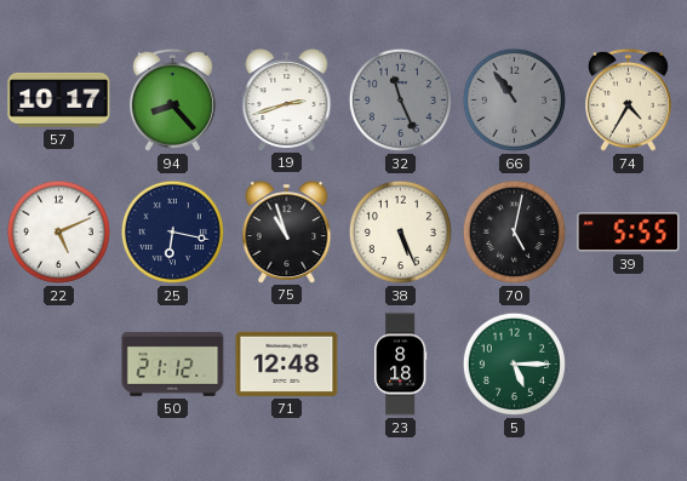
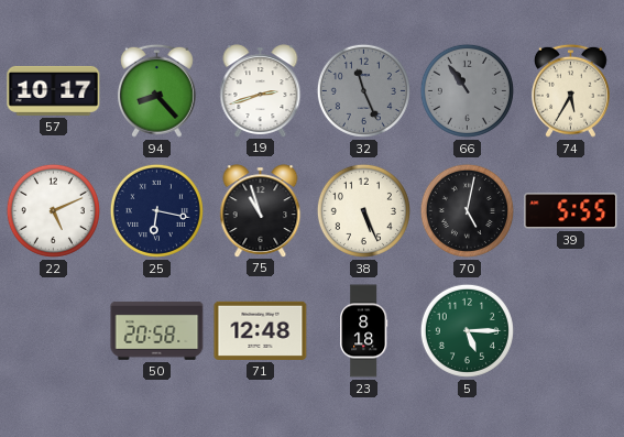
74: 4:35 -> 5:35 (570, 90)
50: 21:12 -> 20:58 (157, 331)
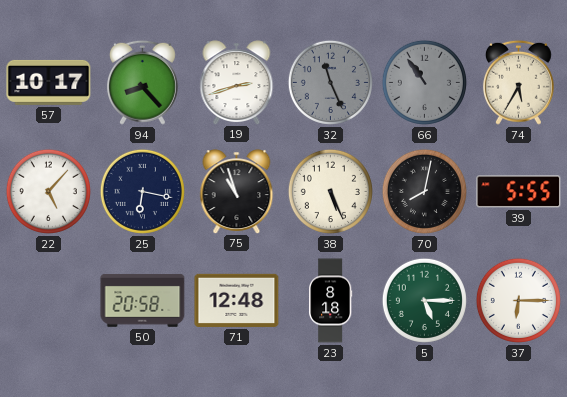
22: 5:11 -> 5:07 (48, 191)
70: 5:02 -> 8:02 (424, 191)
37: none -> 6:15 (518, 300)
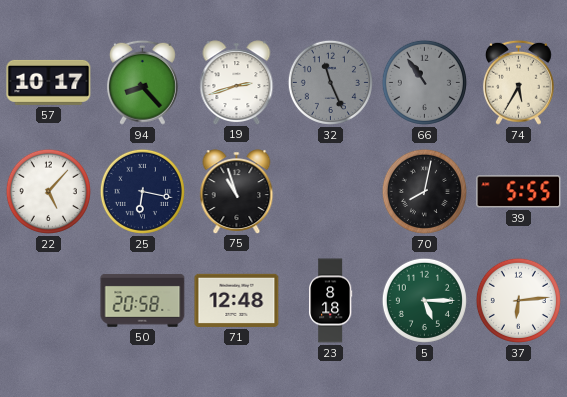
38: 5:26 -> none (330, 191)
37: 6:15 -> 6:14 (518, 300)
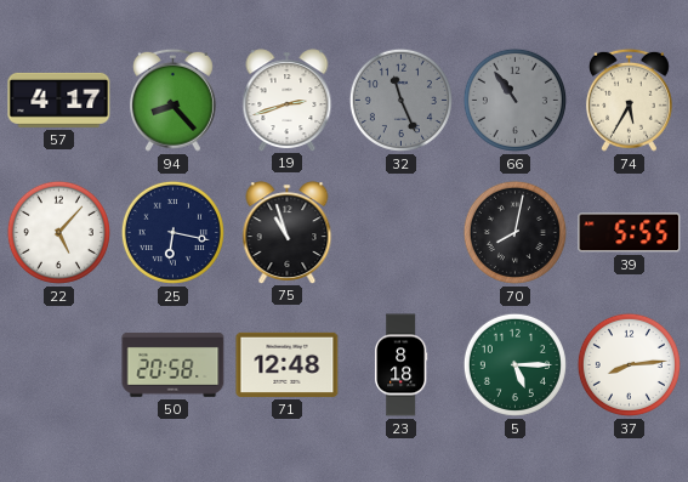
57: 10:17 -> 4:17 (59, 100)
37: 6:14 -> 8:14 (629, 364)
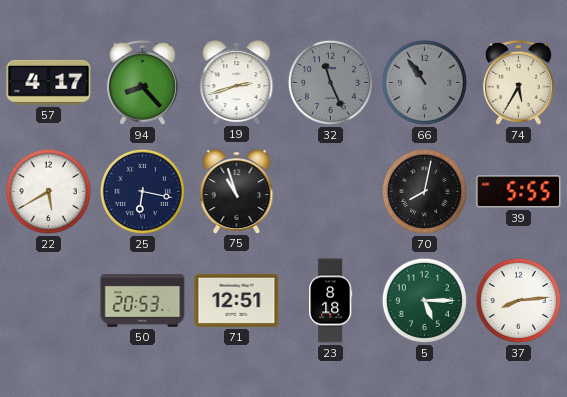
22: 5:07 -> 5:40 (48, 191)
50: 20:58 -> 20:53 (143, 301)
71: 12:48 -> 12:51 (237, 300)
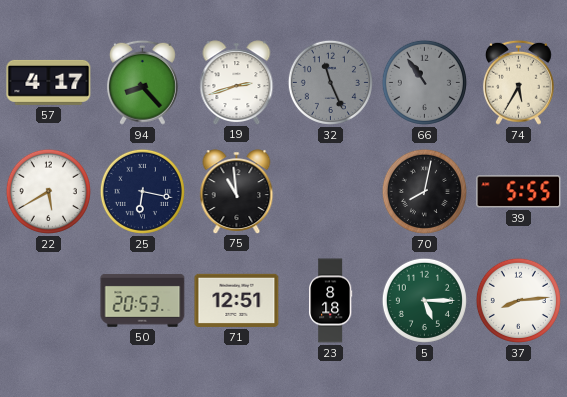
75: 10:57 -> 10:59 (237, 191)
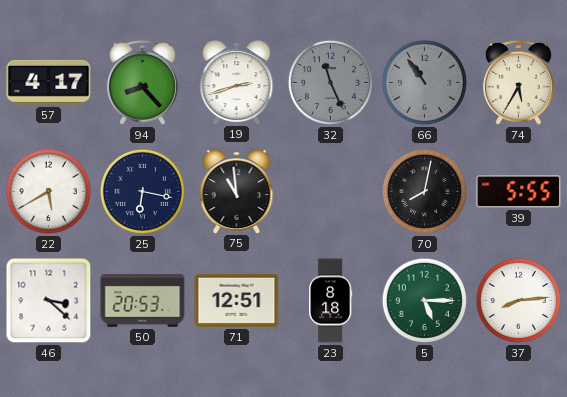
46: none -> 3:22 (49, 301)
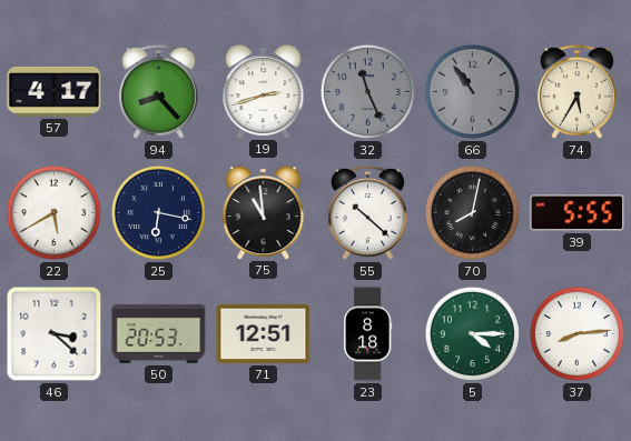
55: none -> 10:22 (367, 212)
5: 5:15 -> 4:15 (472, 333)
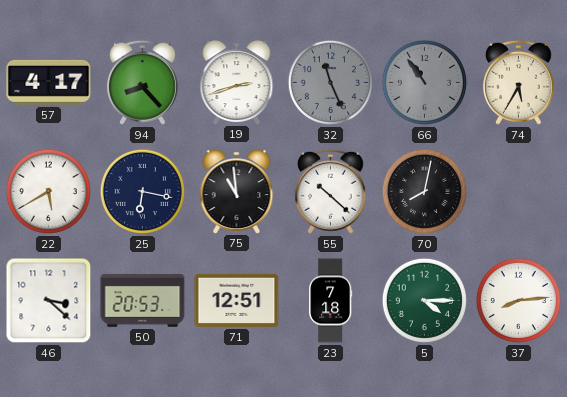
39: 5:55 -> none (578, 213)
23: 8:18 -> 7:18 (331, 301)
